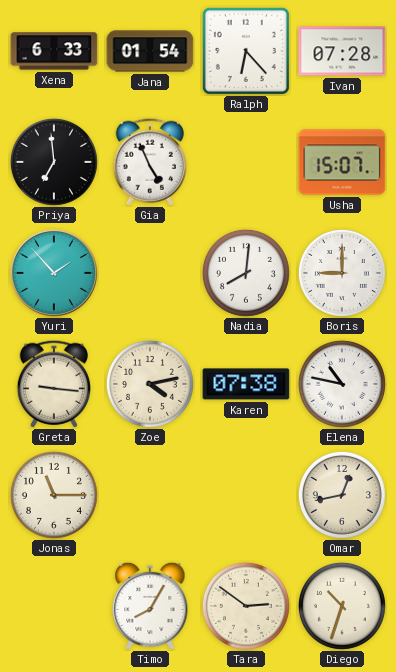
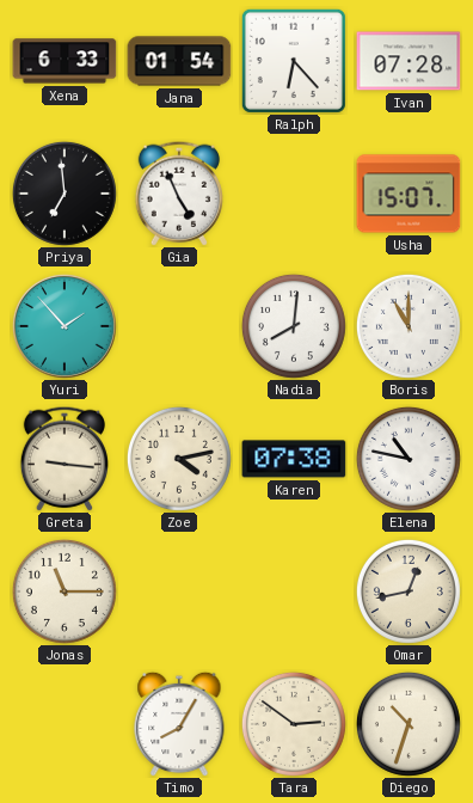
Boris: 9:00 -> 11:00 (408, 326)
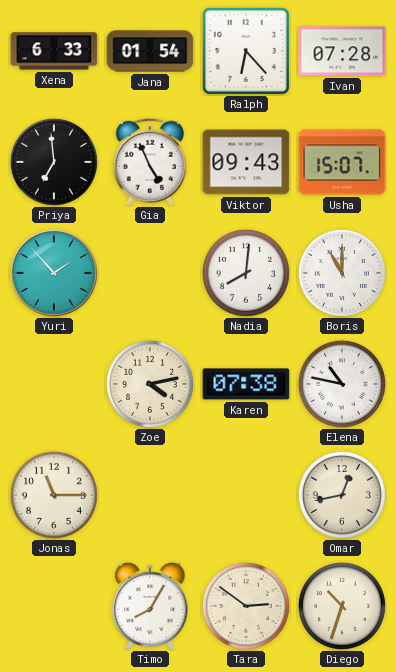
Viktor: none -> 09:43 (246, 162)
Greta: 9:16 -> none (64, 459)
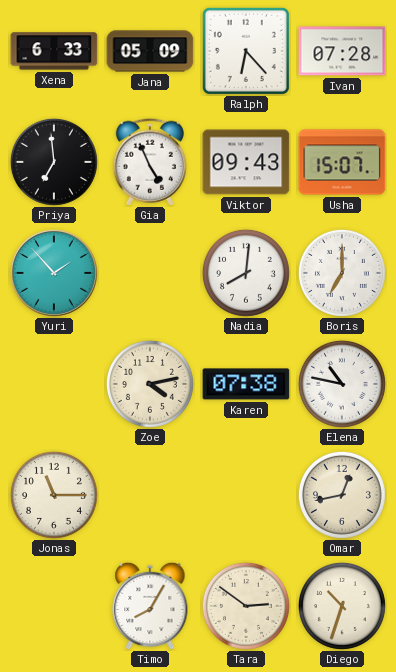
Jana: 01:54 -> 05:09 (150, 51)
Boris: 11:00 -> 7:00 (342, 273)
